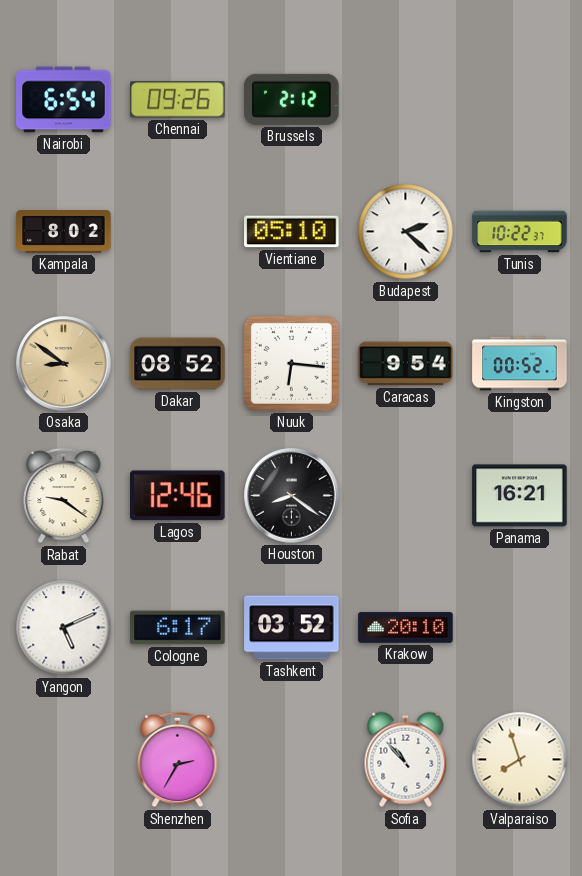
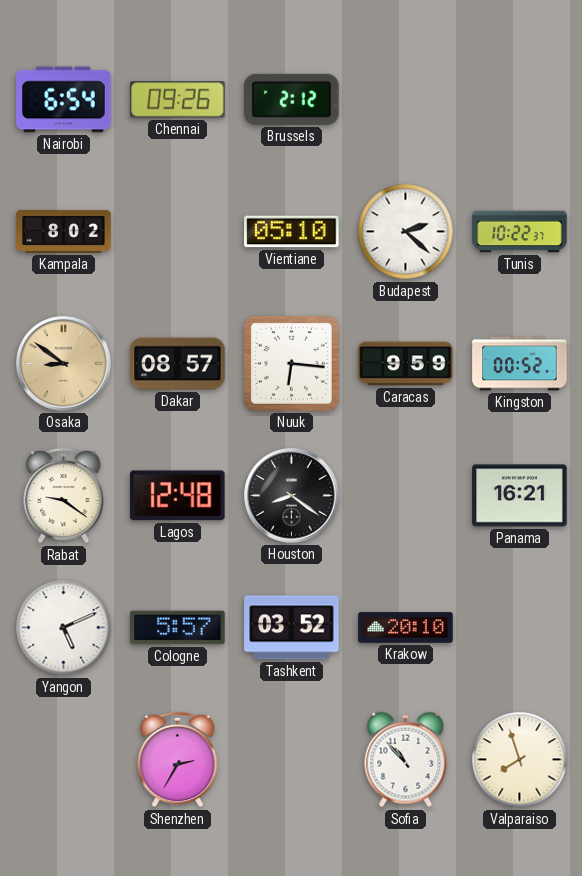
Dakar: 08:52 -> 08:57 (178, 364)
Caracas: 9:54 -> 9:59 (406, 364)
Lagos: 12:46 -> 12:48 (178, 496)
Cologne: 6:17 -> 5:57 (178, 628)
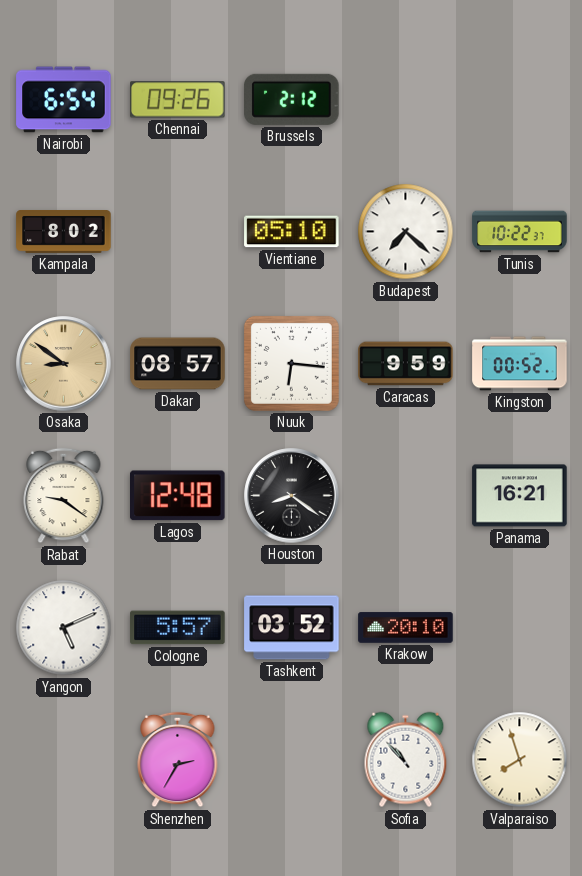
Budapest: 2:22 -> 7:22 (406, 232)
